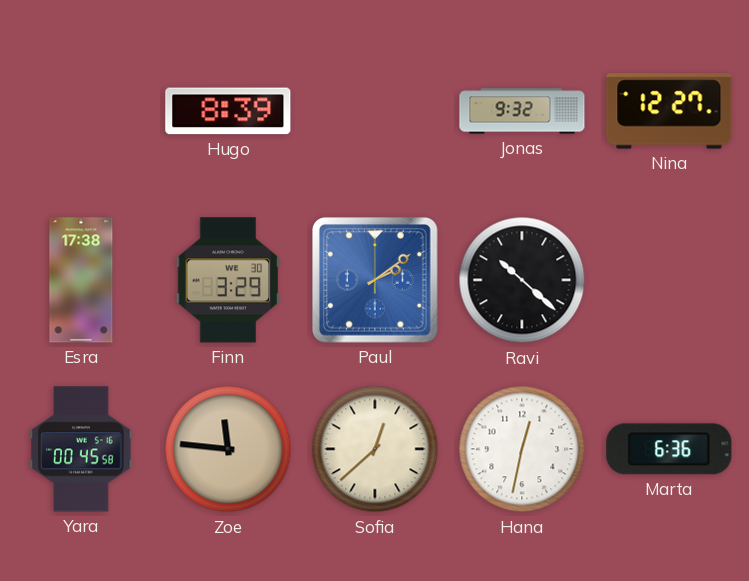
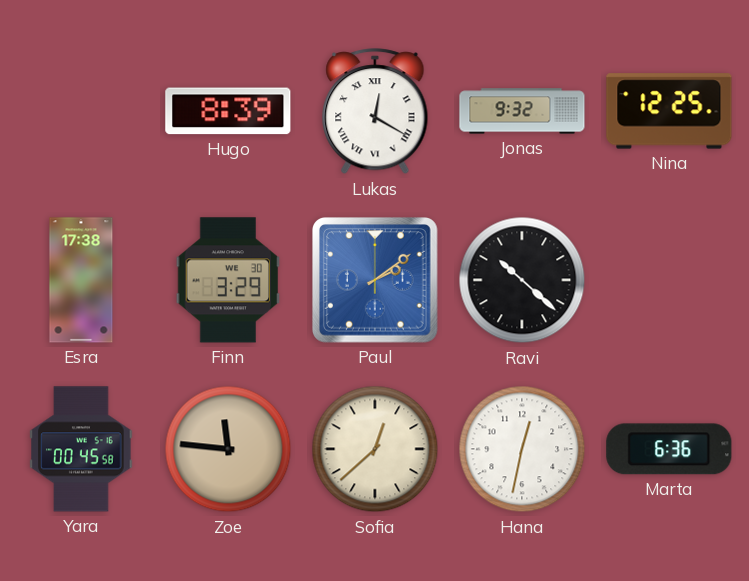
Lukas: none -> 12:20 (375, 112)
Nina: 12:27 -> 12:25 (669, 111)
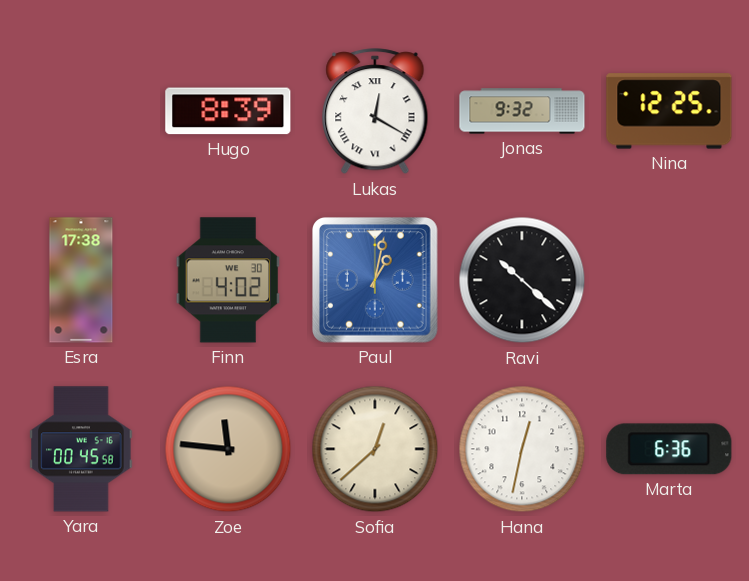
Finn: 3:29 -> 4:02 (228, 280)
Paul: 2:09 -> 1:02 (376, 281)
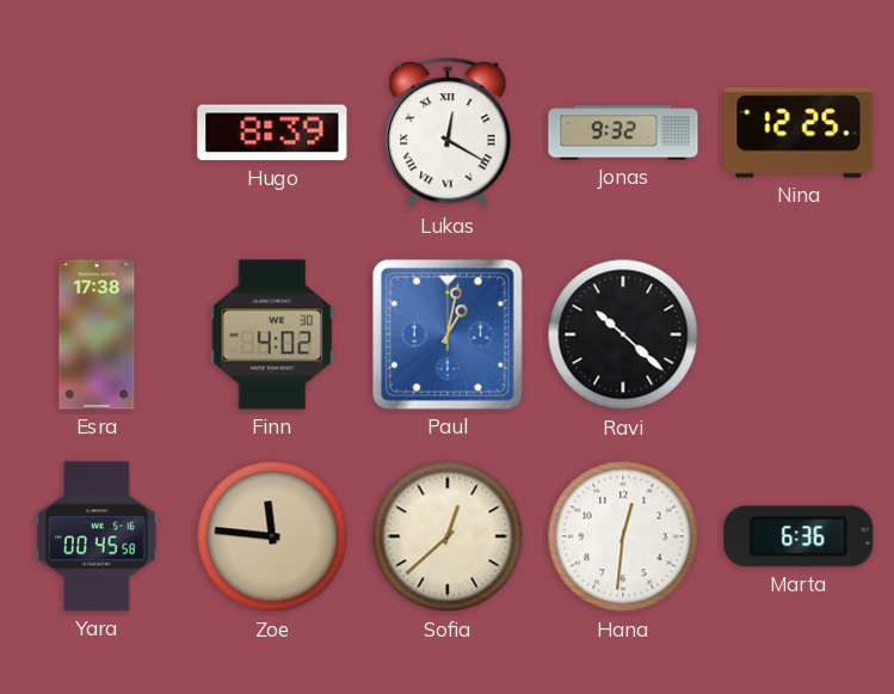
Hana: 12:32 -> 12:31 (623, 536)
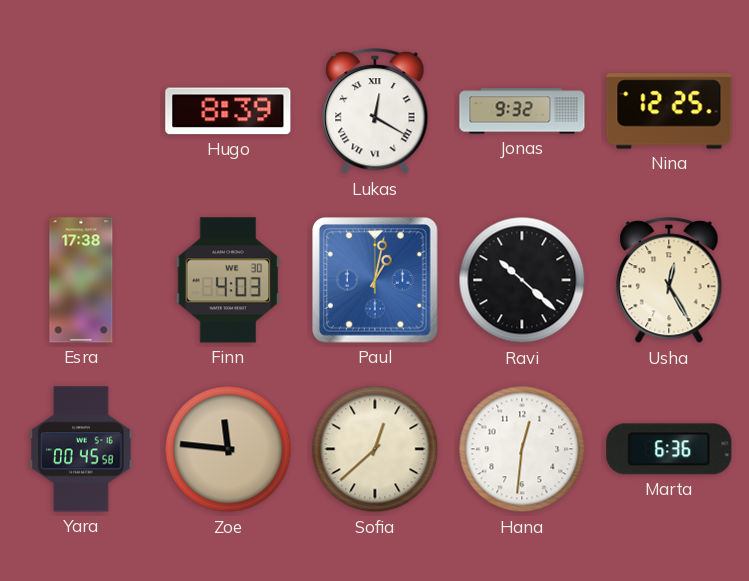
Finn: 4:02 -> 4:03 (228, 280)
Usha: none -> 12:25 (669, 281)
